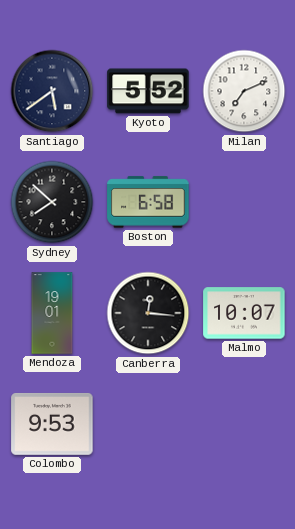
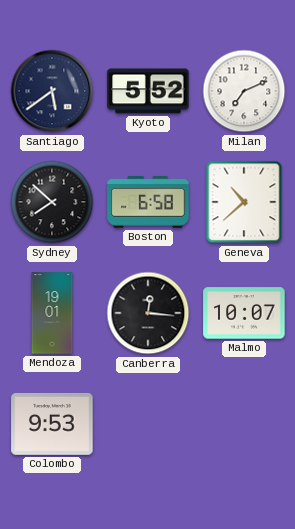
Geneva: none -> 10:38 (244, 202)
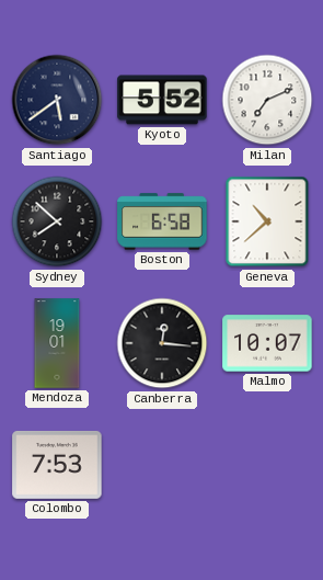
Colombo: 9:53 -> 7:53 (57, 465)
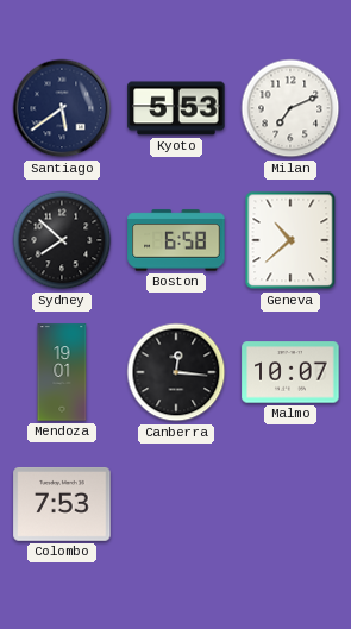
Kyoto: 5:52 -> 5:53 (176, 108)
